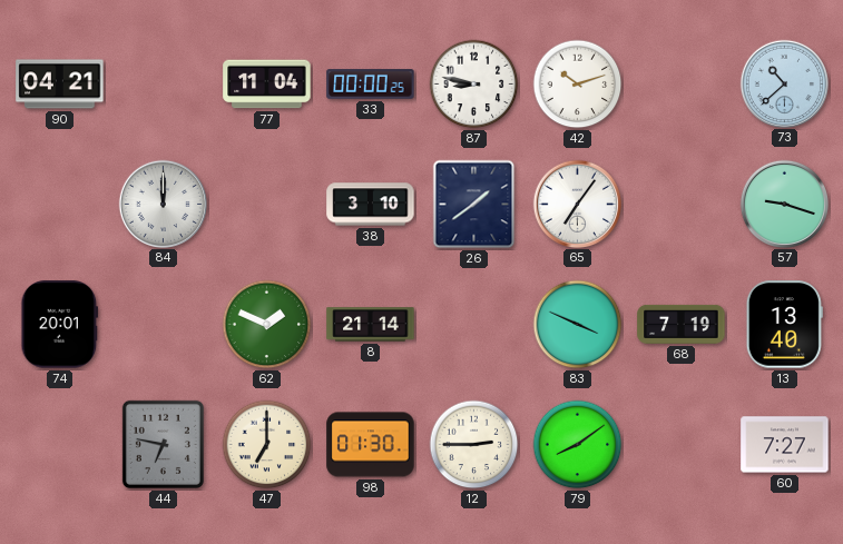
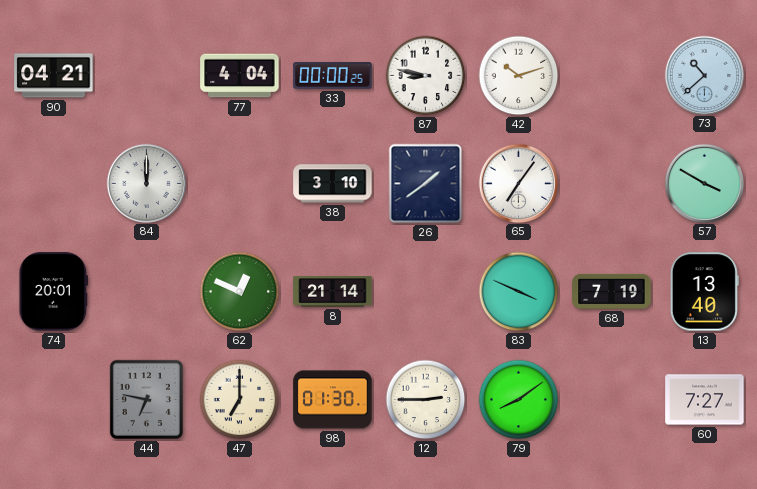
77: 11:04 -> 4:04 (240, 76)
57: 9:18 -> 3:50 (704, 183)
62: 1:49 -> 12:49 (240, 292)
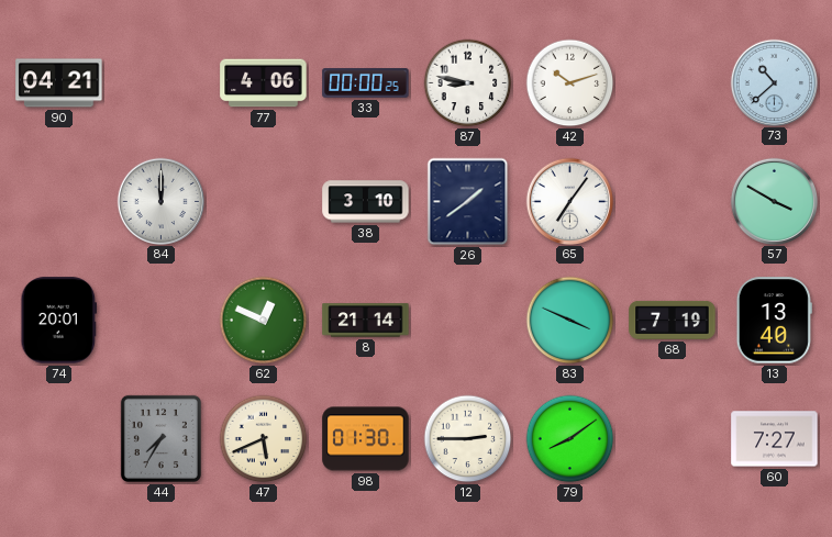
77: 4:04 -> 4:06 (264, 83)
44: 6:47 -> 7:35 (160, 438)
47: 7:00 -> 5:41 (264, 439)
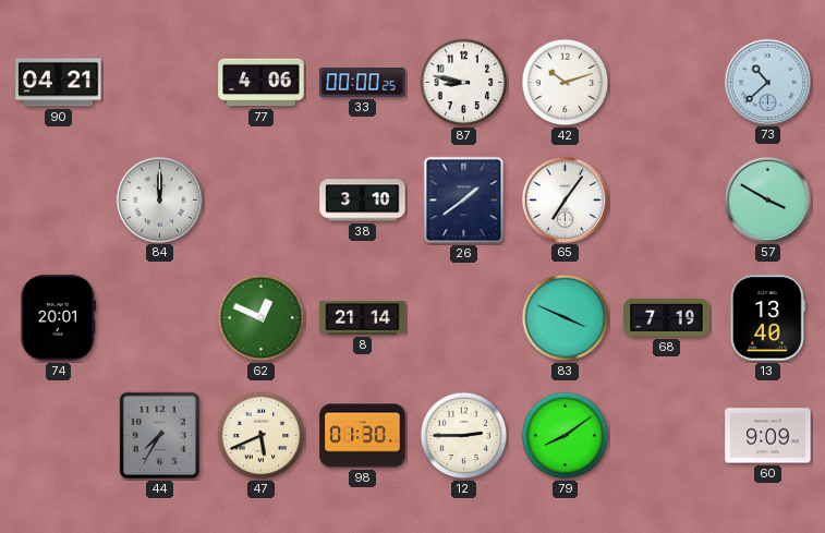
60: 7:27 -> 9:09 (768, 436)
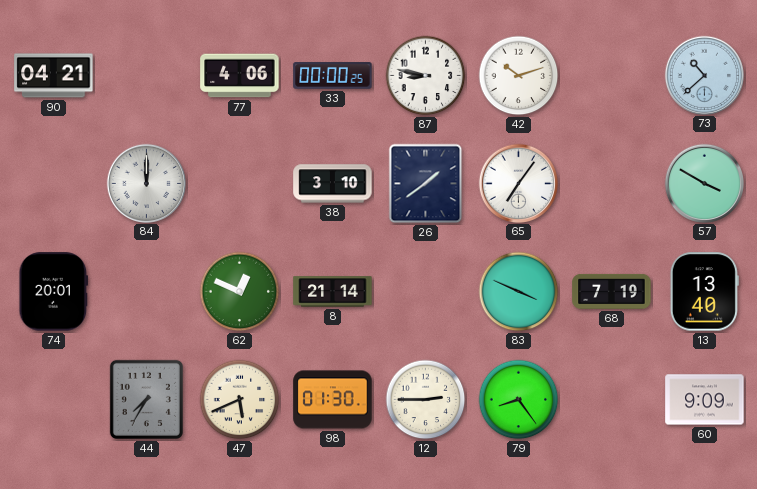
79: 8:09 -> 8:24 (519, 400)
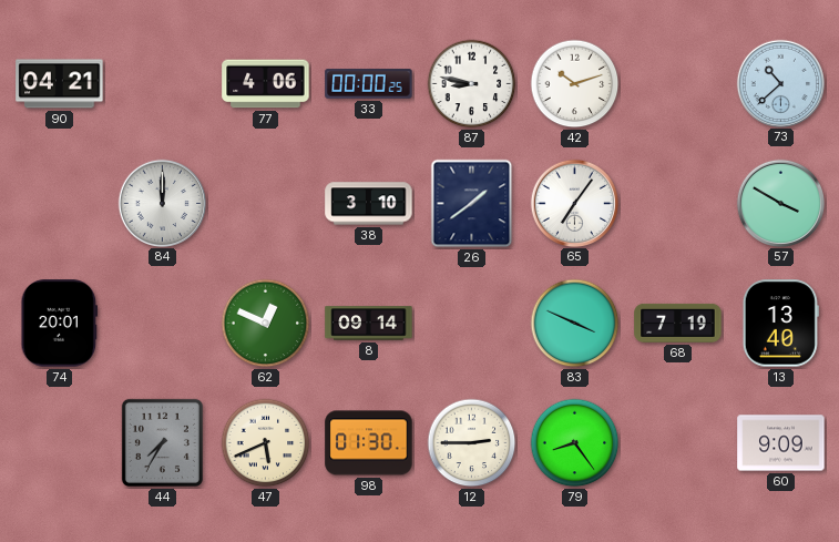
8: 21:14 -> 09:14 (369, 324)
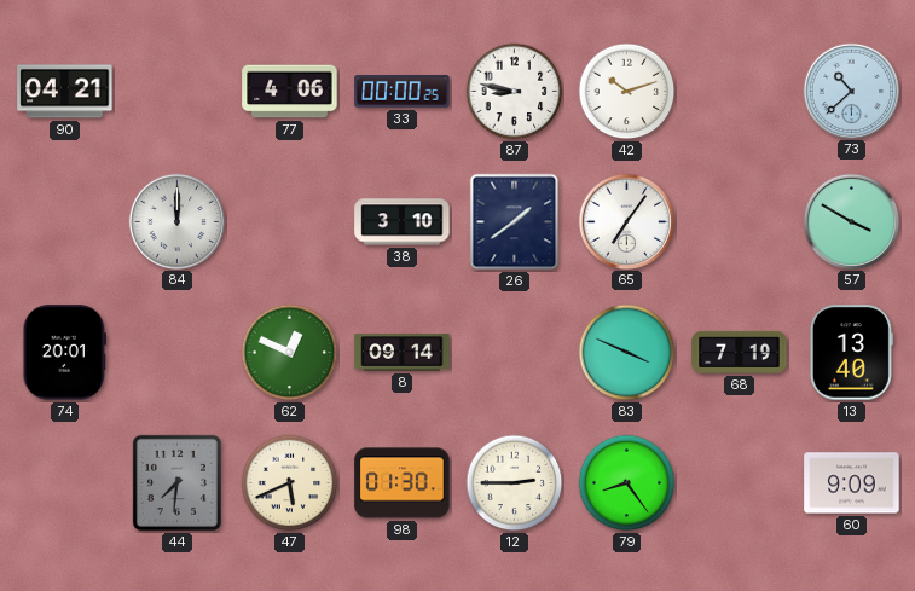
44: 7:35 -> 7:31 (176, 482)
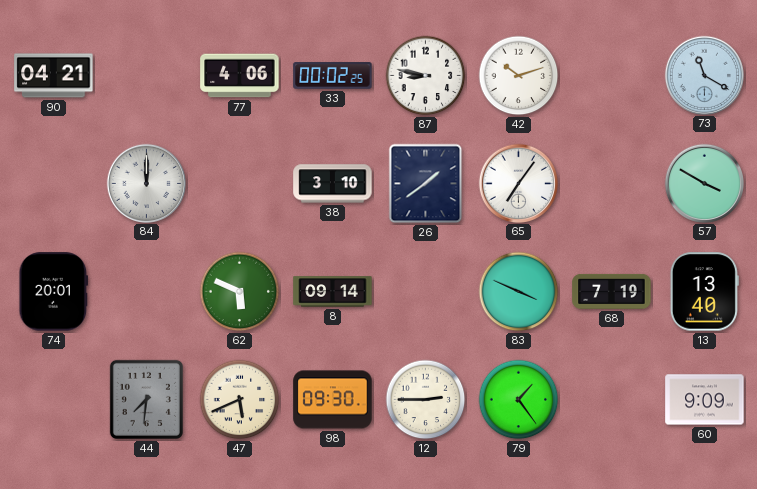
33: 00:00 -> 00:02 (333, 76)
73: 10:38 -> 11:20 (704, 75)
62: 12:49 -> 5:49 (240, 292)
98: 01:30 -> 09:30 (333, 400)
79: 8:24 -> 1:24 (519, 400)
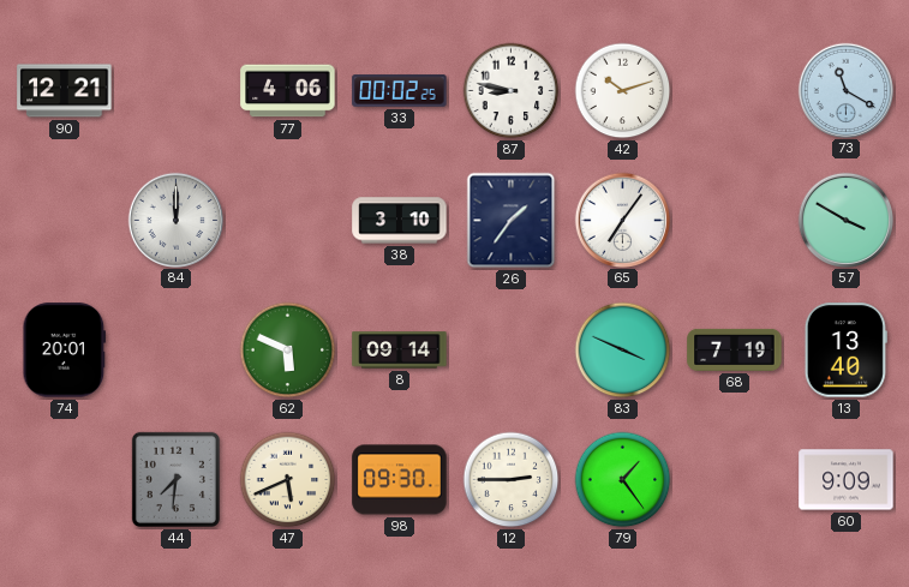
90: 04:21 -> 12:21 (65, 91)
26: 1:39 -> 1:36 (512, 221)
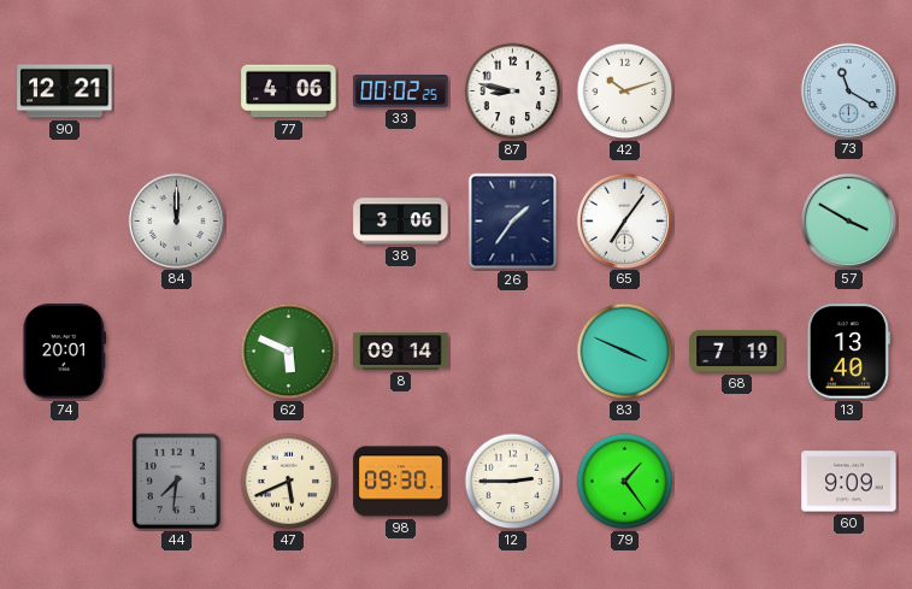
38: 3:10 -> 3:06 (401, 222)
